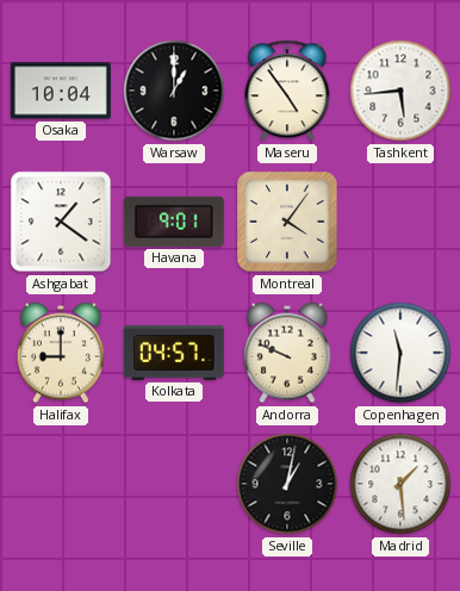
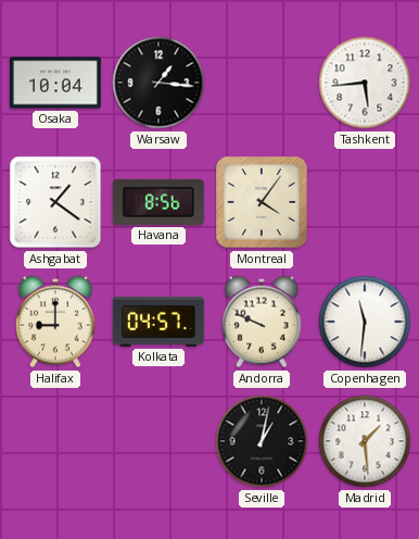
Warsaw: 1:00 -> 1:16 (158, 83)
Maseru: 4:54 -> none (287, 91)
Havana: 9:01 -> 8:56 (158, 202)
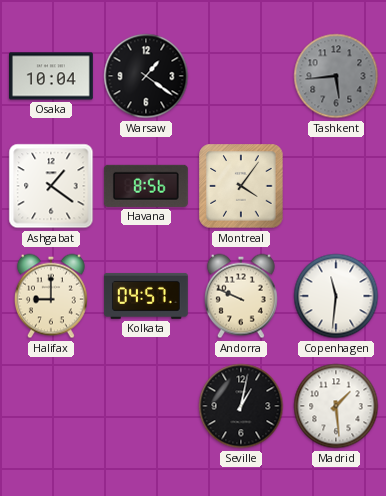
Warsaw: 1:16 -> 1:21 (146, 76)
Tashkent dial: white -> grey (336, 76)
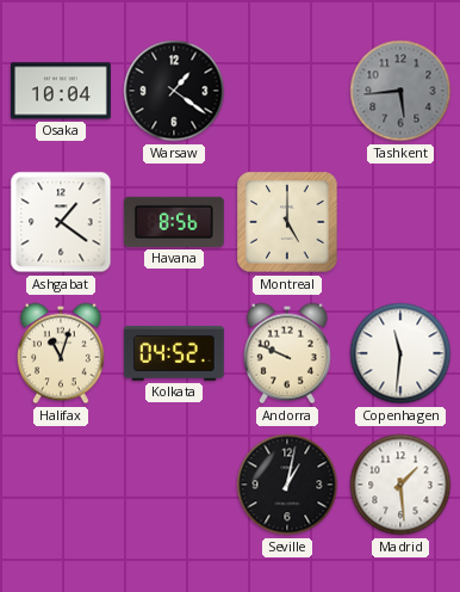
Montreal: 4:06 -> 5:00 (287, 222)
Halifax: 9:00 -> 11:03 (61, 353)
Kolkata: 04:57 -> 04:52 (174, 353)
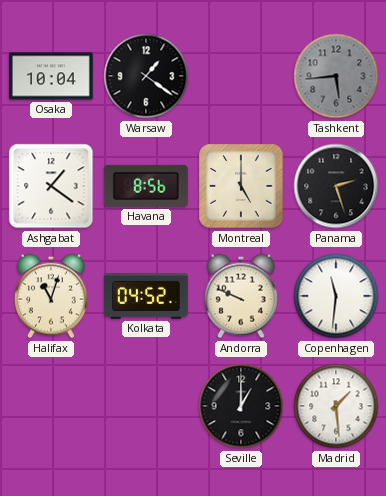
Panama: none -> 2:27 (336, 186)
Seville: 1:02 -> 1:00 (241, 406)
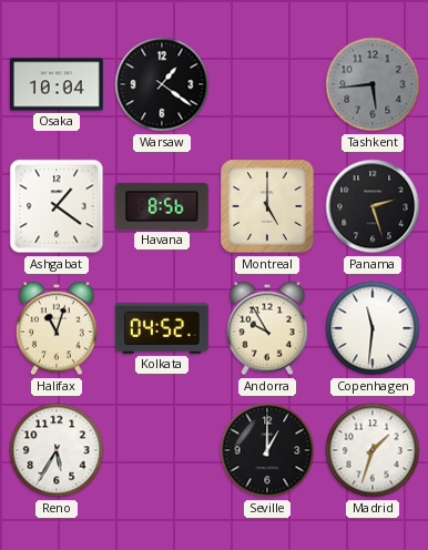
Andorra: 9:49 -> 9:55 (267, 328)
Reno: none -> 5:35 (57, 450)
Madrid: 1:29 -> 1:33 (373, 450)
